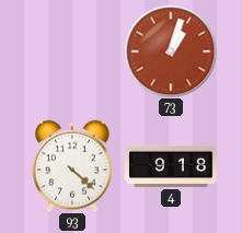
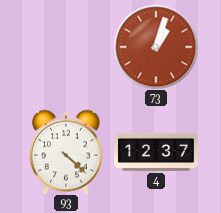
4: 9:18 -> 12:37 (156, 152)
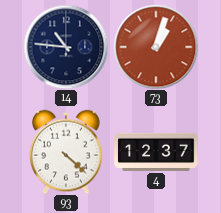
14: none -> 10:46 (66, 47)
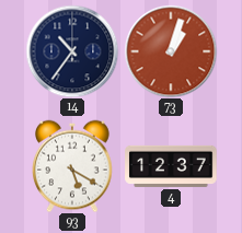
14: 10:46 -> 10:36 (72, 51)
93: 4:22 -> 5:20 (72, 166)
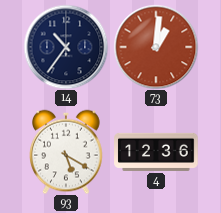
73: 1:03 -> 1:01 (156, 47)
4: 12:37 -> 12:36 (156, 152)
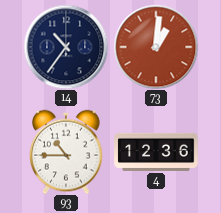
93: 5:20 -> 10:45 (66, 152)
